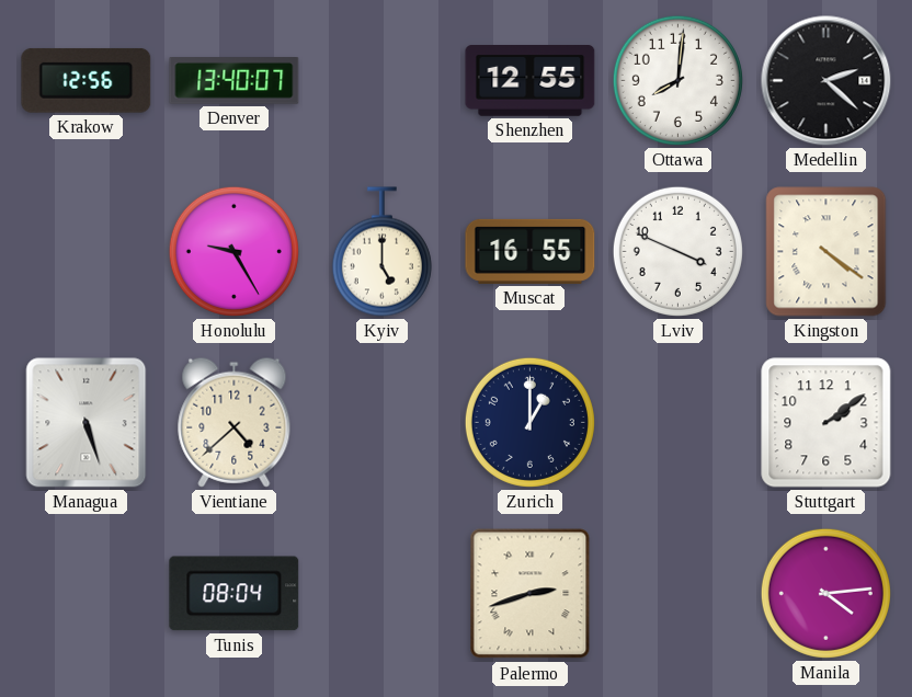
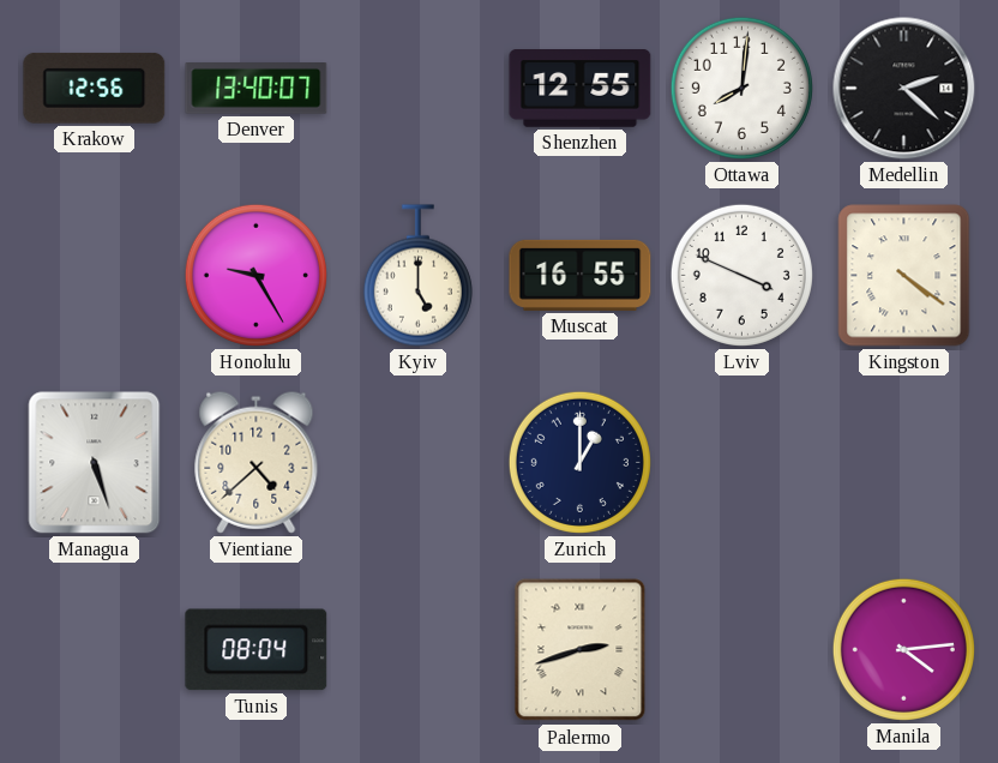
Stuttgart: 2:09 -> none (827, 423)
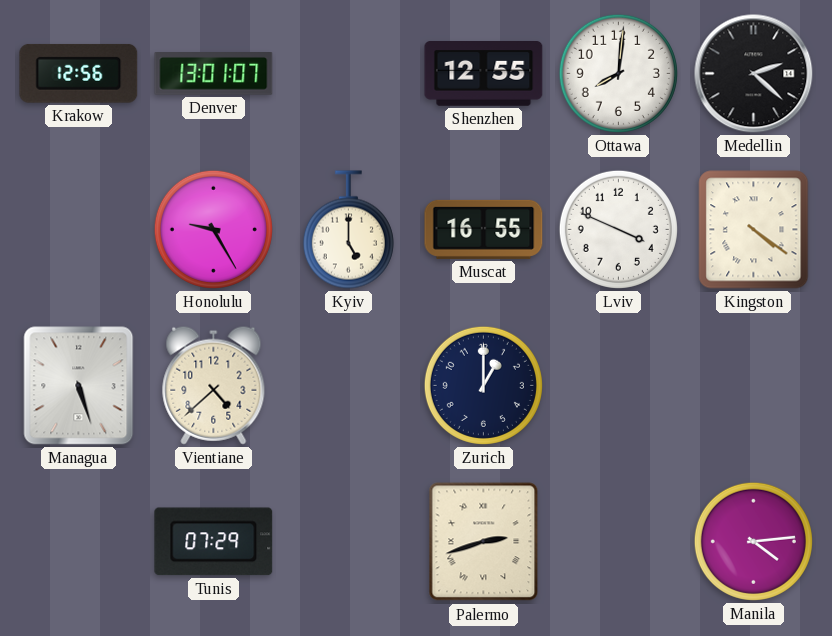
Denver: 13:40 -> 13:01 (214, 74)
Tunis: 08:04 -> 07:29 (214, 542)
